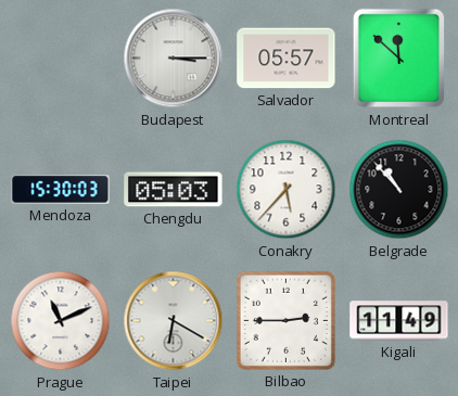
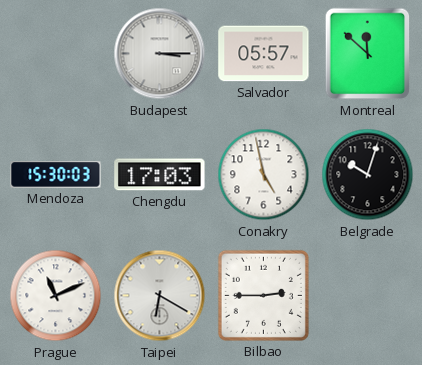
Chengdu: 05:03 -> 17:03 (160, 175)
Conakry: 5:37 -> 4:58 (264, 175)
Belgrade: 10:53 -> 10:03 (368, 175)
Kigali: 11:49 -> none (399, 321)
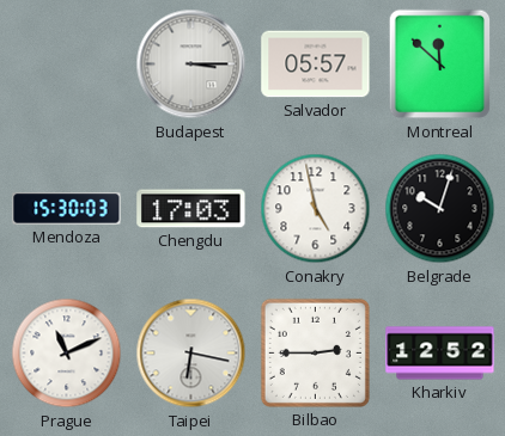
Taipei: 6:20 -> 6:17 (191, 354)
Kharkiv: none -> 12:52 (440, 354)
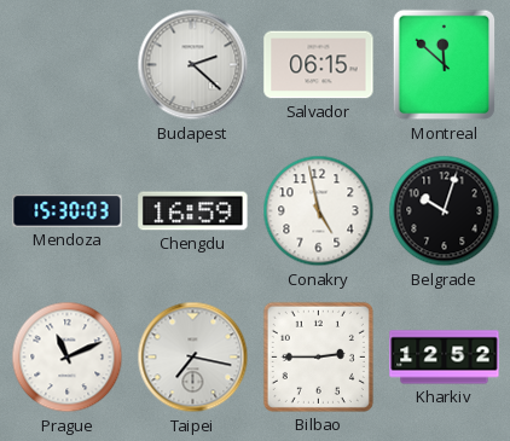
Budapest: 3:15 -> 2:22 (193, 65)
Salvador: 05:57 -> 06:15 (319, 65)
Chengdu: 17:03 -> 16:59 (193, 211)
Taipei: 6:17 -> 7:17 (193, 358)
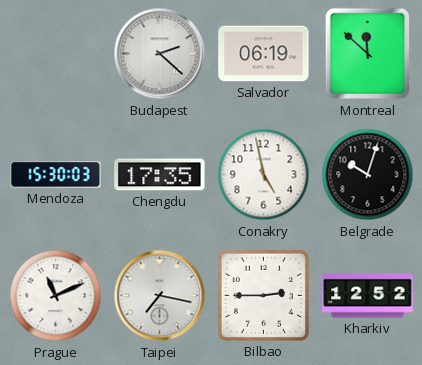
Salvador: 06:15 -> 06:19 (264, 54)
Chengdu: 16:59 -> 17:35 (160, 175)
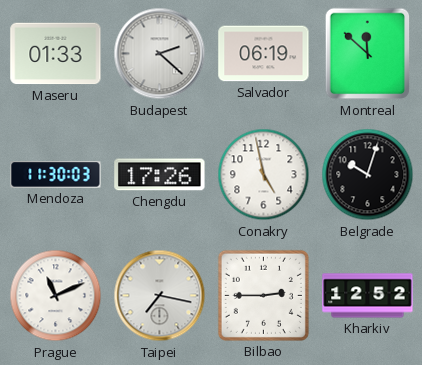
Maseru: none -> 01:33 (56, 54)
Mendoza: 15:30 -> 11:30 (56, 175)
Chengdu: 17:35 -> 17:26 (160, 175)
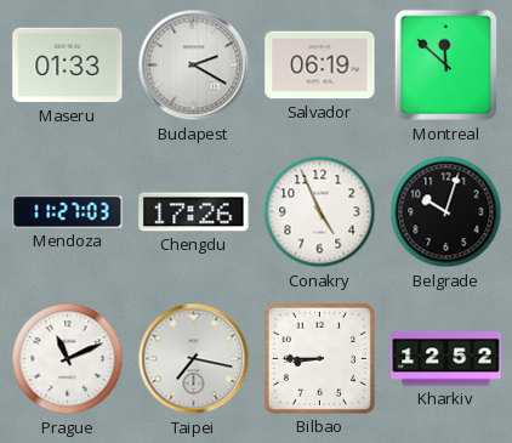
Budapest: 2:22 -> 2:20 (194, 66)
Mendoza: 11:30 -> 11:27 (68, 212)
Conakry: 4:58 -> 4:56 (320, 212)
Bilbao: 2:45 -> 8:45 (319, 358)
